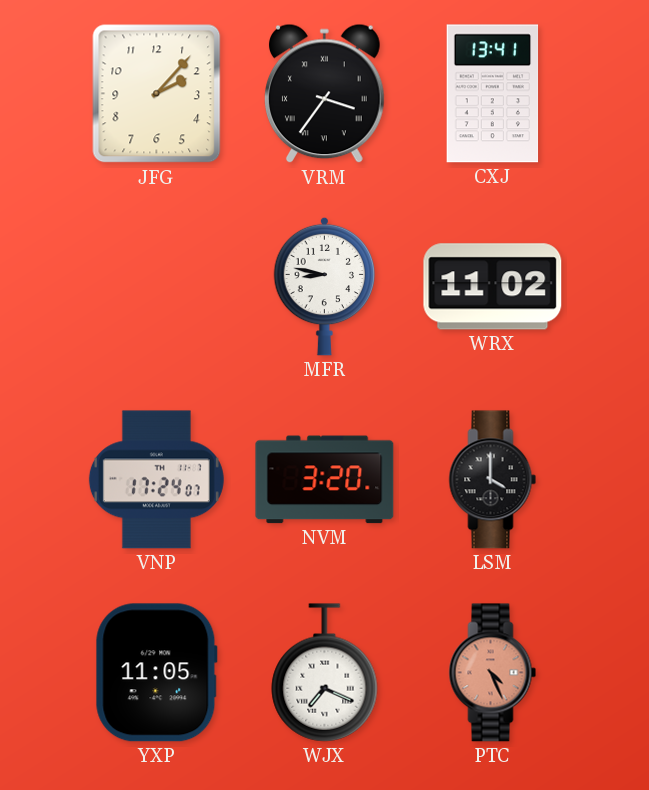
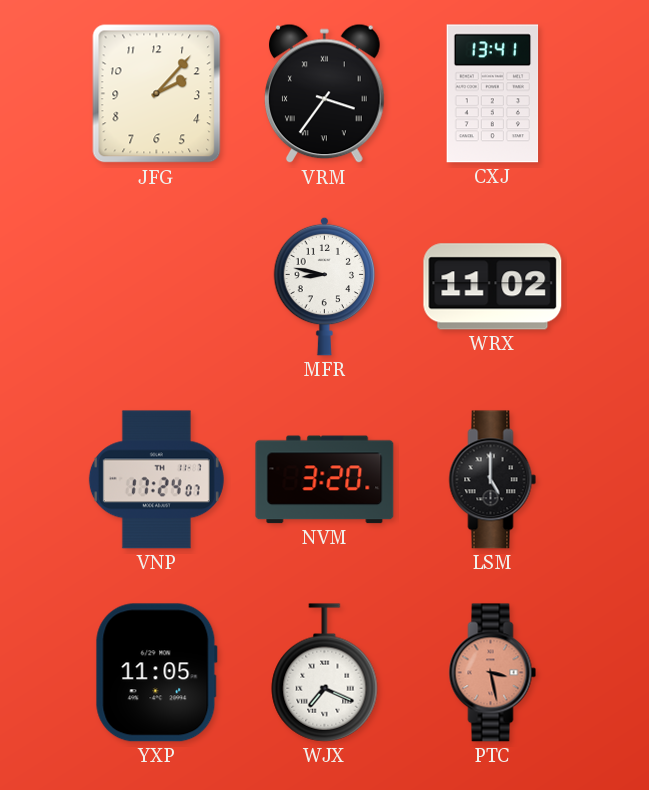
LSM: 4:00 -> 5:00 (493, 480)
PTC: 4:26 -> 3:28 (493, 673)
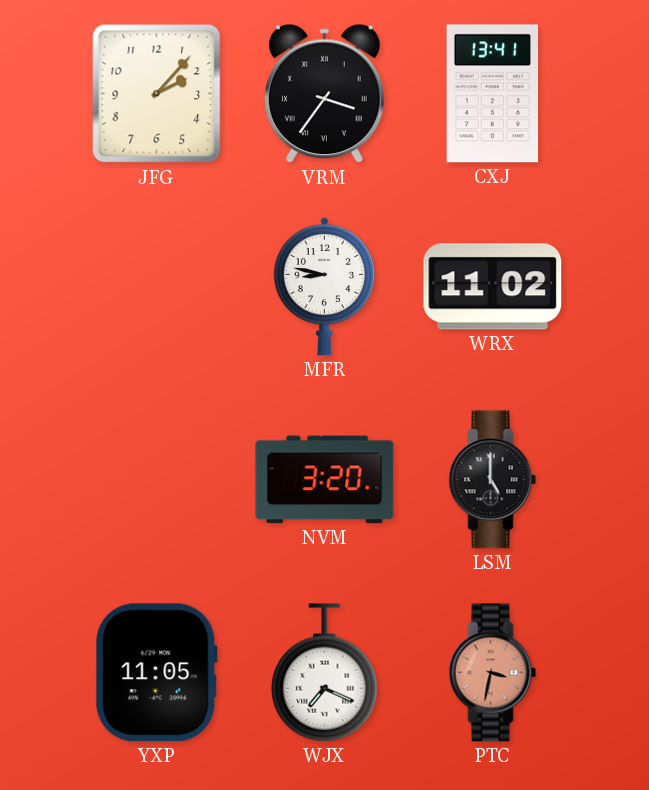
VNP: 17:24 -> none (156, 480)
PTC: 3:28 -> 3:32 (493, 673)
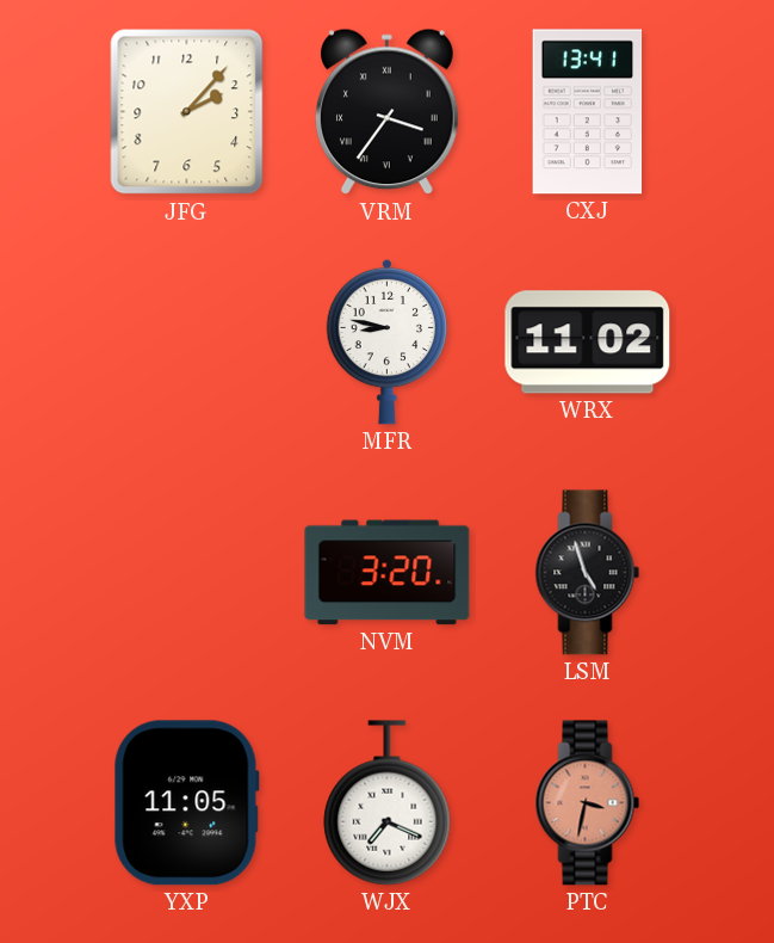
LSM: 5:00 -> 4:57 (588, 573)
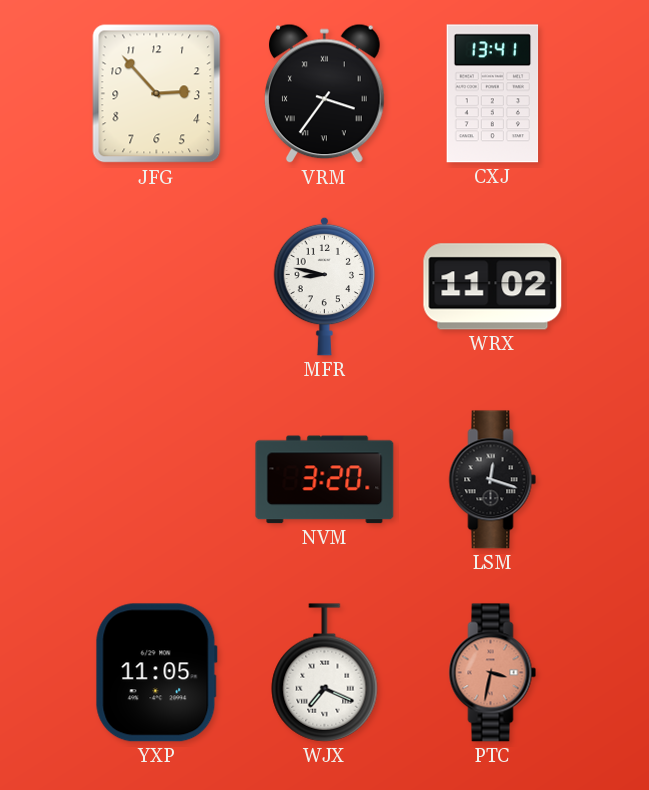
JFG: 2:07 -> 2:53 (157, 94)
LSM: 4:57 -> 12:18 (493, 480)
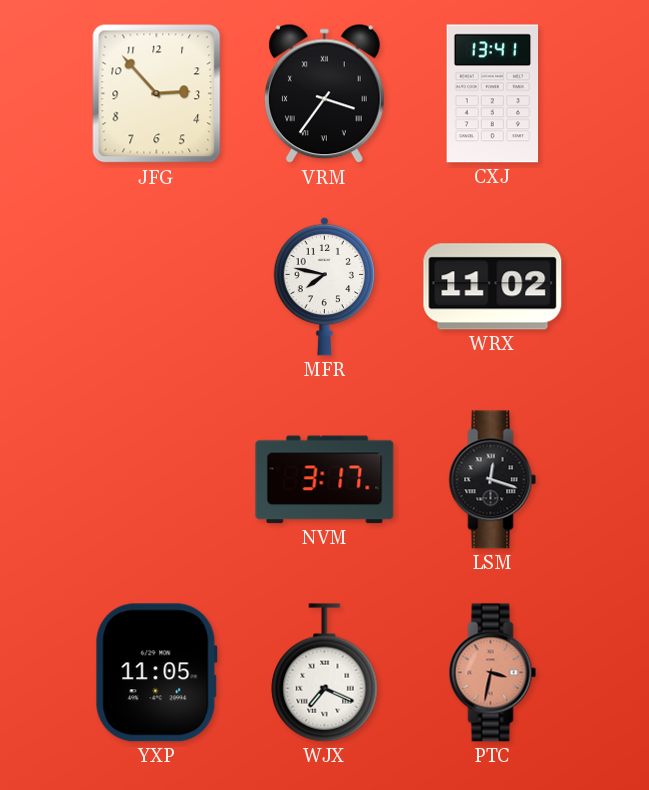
MFR: 8:47 -> 7:47 (325, 286)
NVM: 3:20 -> 3:17 (325, 480)
